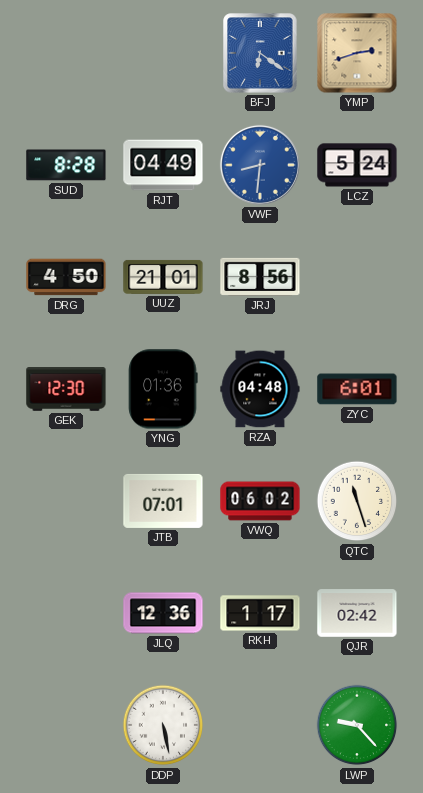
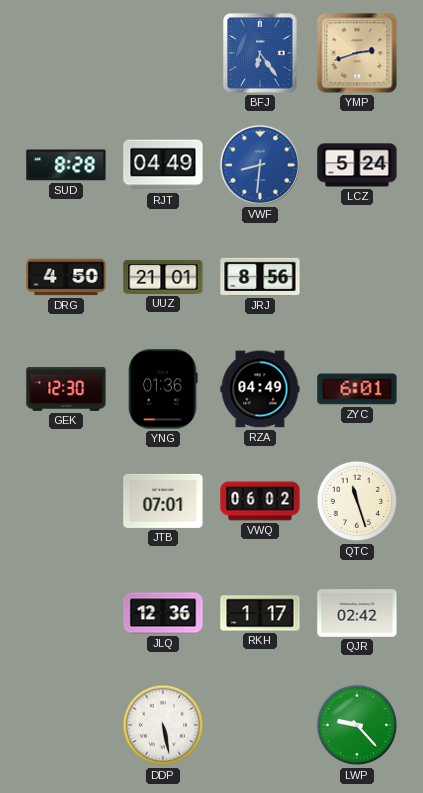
BFJ: 6:21 -> 6:24 (260, 53)
RZA: 04:48 -> 04:49 (260, 389)
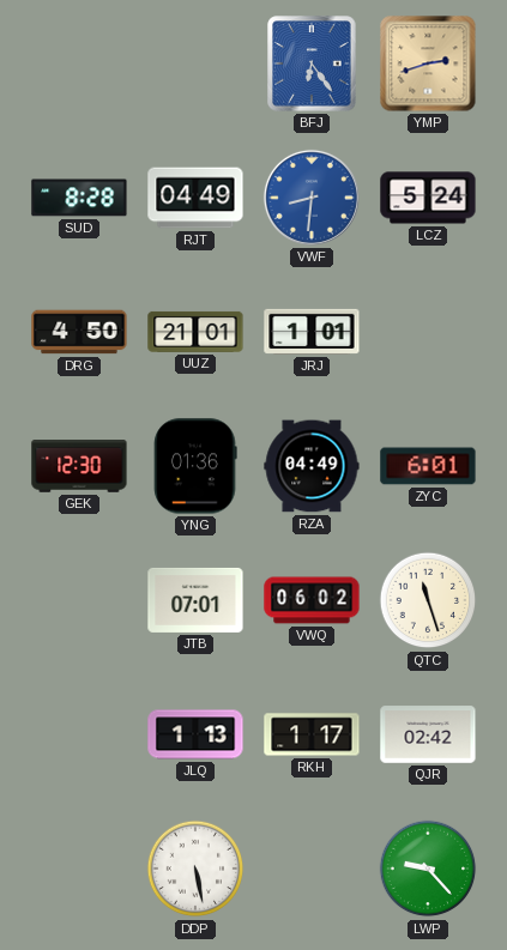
JRJ: 8:56 -> 1:01 (312, 332)
JLQ: 12:36 -> 1:13 (195, 734)
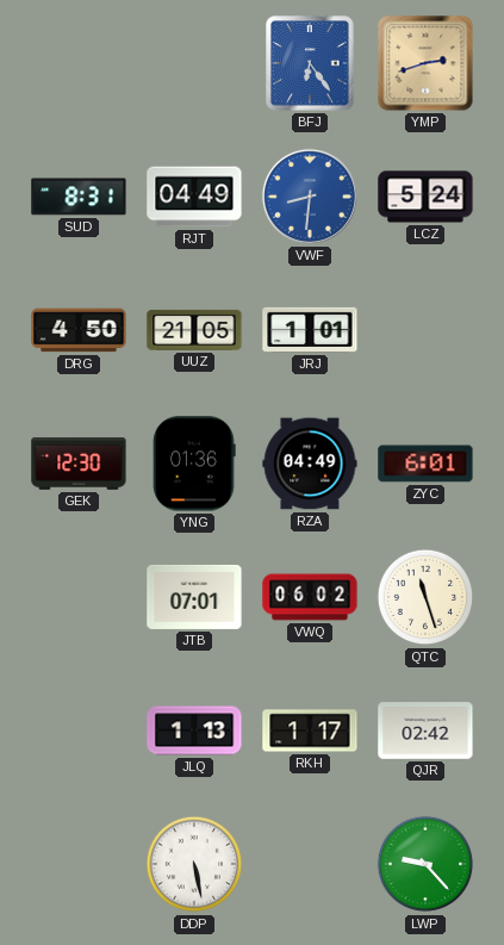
SUD: 8:28 -> 8:31 (79, 197)
UUZ: 21:01 -> 21:05 (194, 330)
